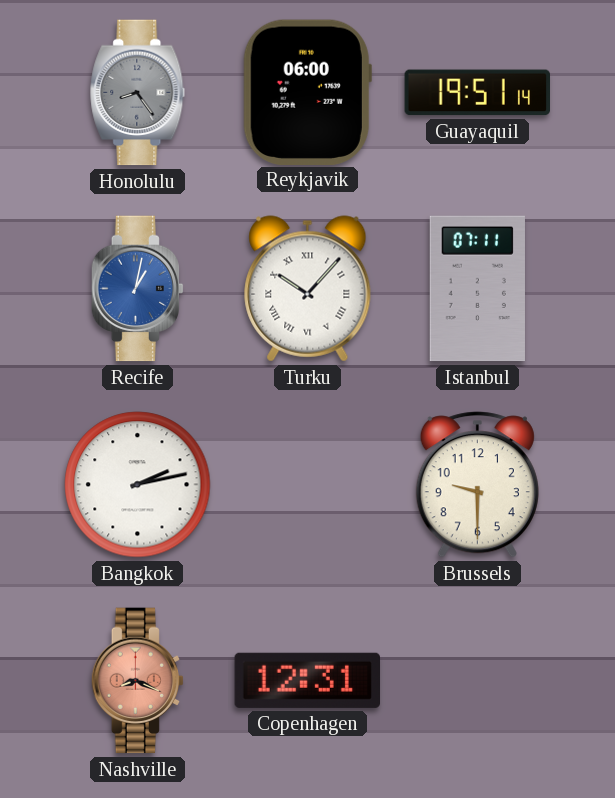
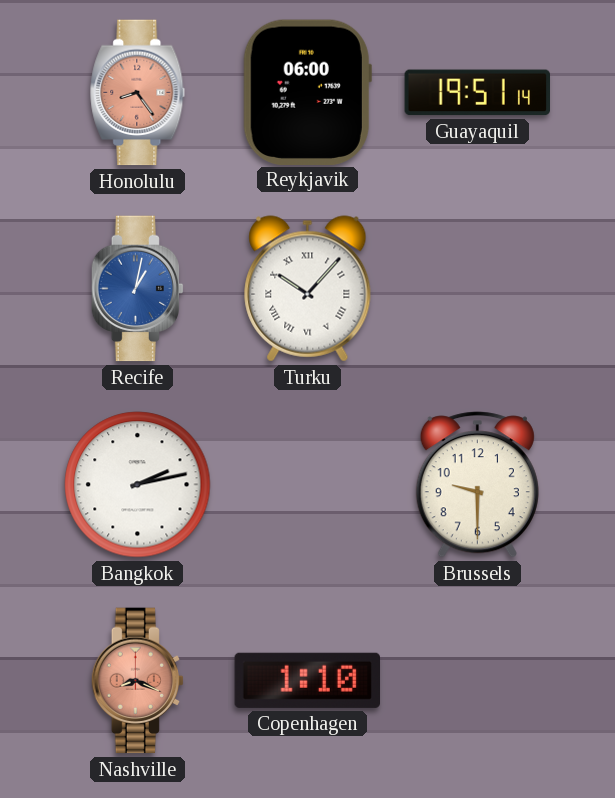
Honolulu dial: grey -> salmon (138, 93)
Istanbul: 07:11 -> none (477, 289)
Copenhagen: 12:31 -> 1:10 (307, 680)
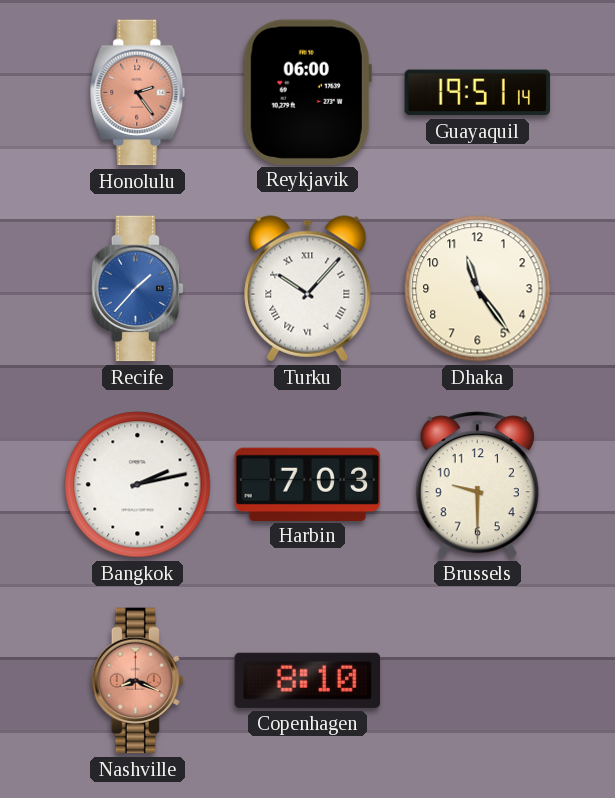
Honolulu: 8:24 -> 2:24 (138, 93)
Recife: 1:02 -> 1:37 (137, 289)
Dhaka: none -> 11:24 (478, 289)
Harbin: none -> 7:03 (308, 484)
Copenhagen: 1:10 -> 8:10 (307, 680)
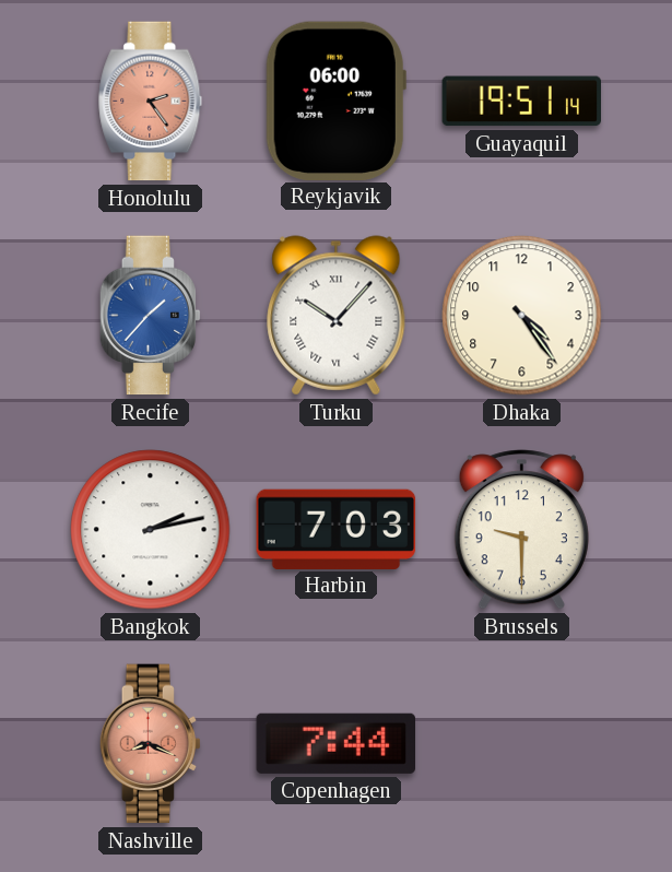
Dhaka: 11:24 -> 4:24 (522, 316)
Copenhagen: 8:10 -> 7:44 (335, 743)
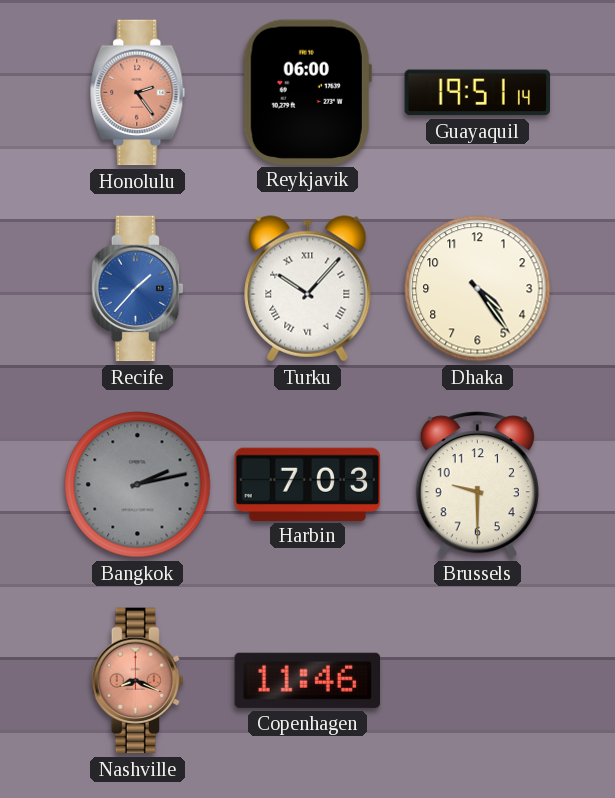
Bangkok dial: white -> grey (138, 485)
Copenhagen: 7:44 -> 11:46 (307, 680)
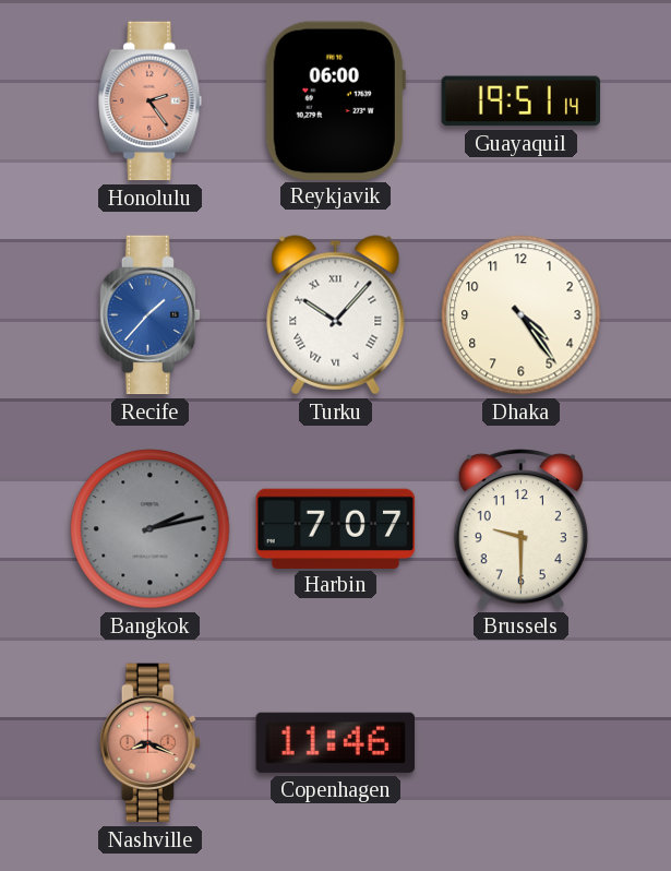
Harbin: 7:03 -> 7:07 (336, 528)
